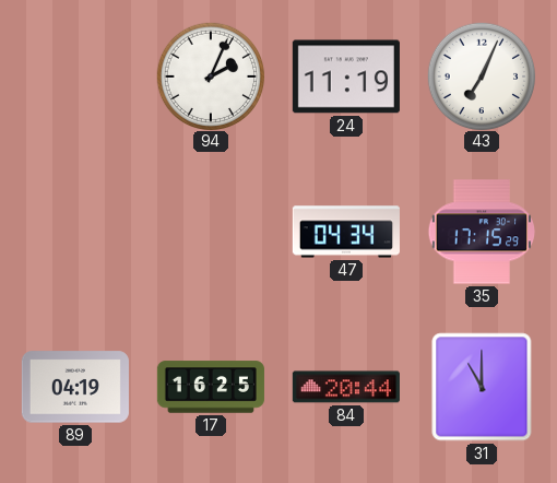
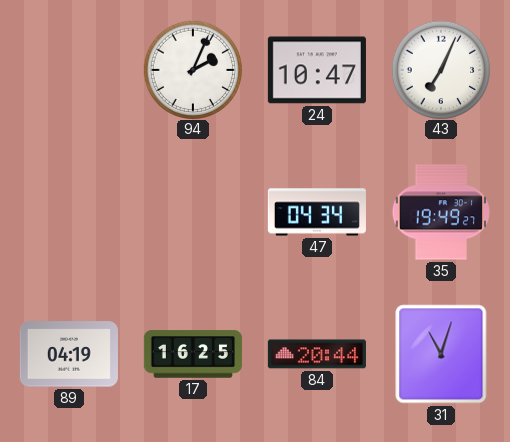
24: 11:19 -> 10:47 (317, 70)
35: 17:15 -> 19:49 (441, 212)
31: 11:00 -> 11:03 (441, 354)
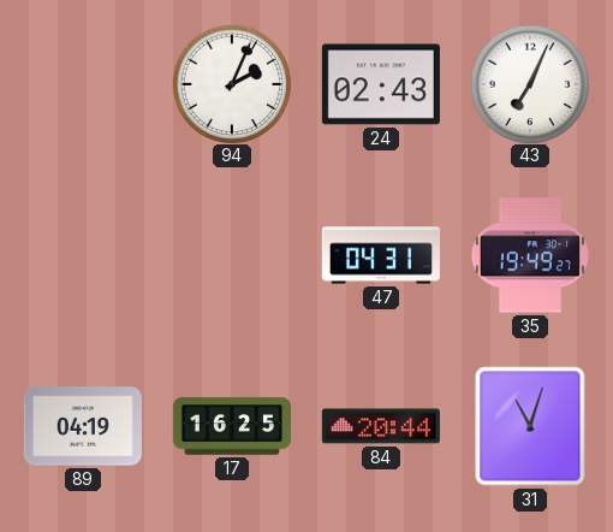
24: 10:47 -> 02:43 (381, 84)
47: 04:34 -> 04:31 (381, 255)
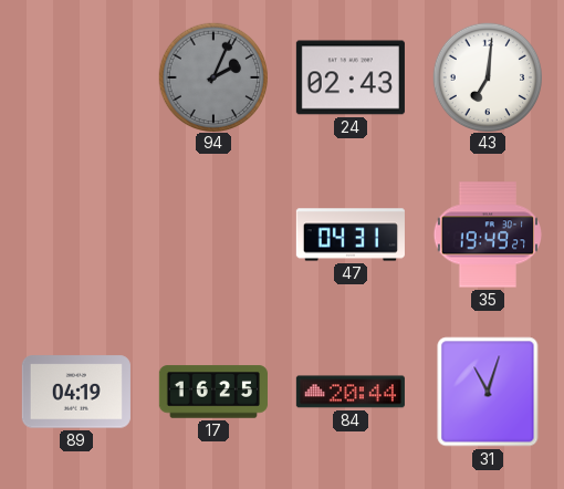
94 dial: white -> grey (212, 76)
43: 7:04 -> 7:01 (487, 76)
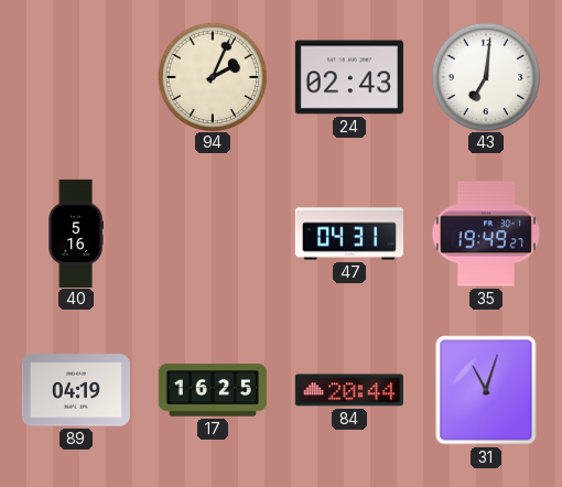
94 dial: grey -> cream (212, 76)
40: none -> 5:16 (76, 232)
